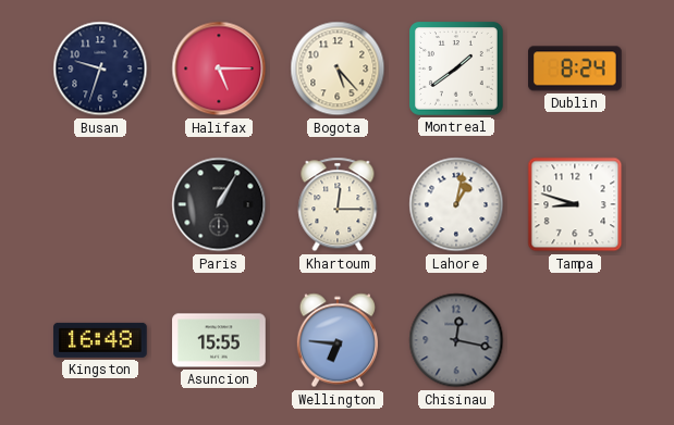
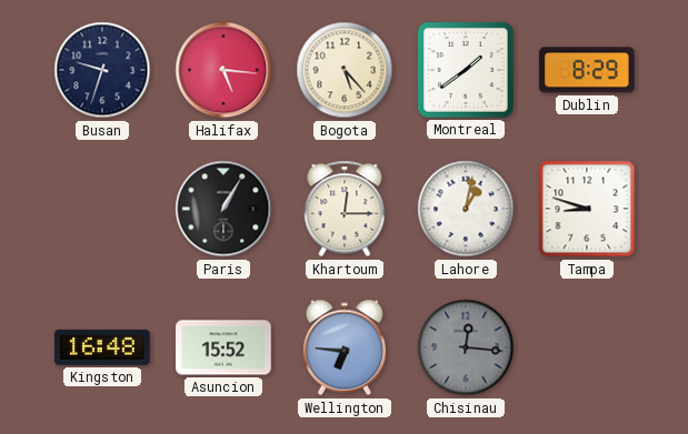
Halifax: 5:15 -> 5:16 (223, 70)
Dublin: 8:24 -> 8:29 (587, 70)
Asuncion: 15:55 -> 15:52 (223, 347)
Chisinau: 12:17 -> 12:16 (466, 347)
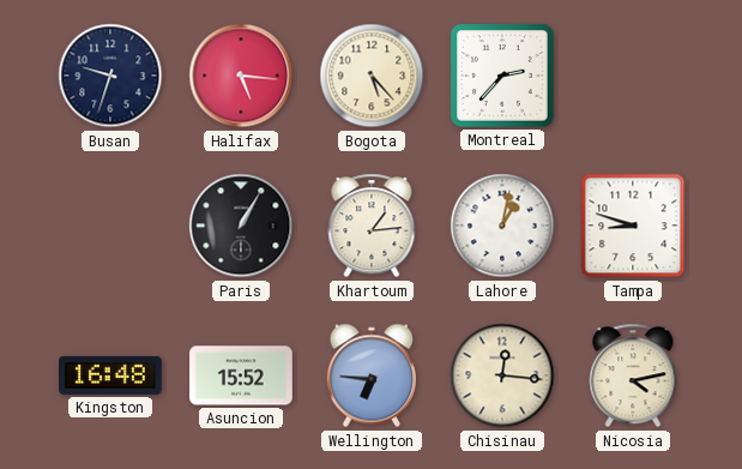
Montreal: 1:39 -> 2:37 (503, 77)
Dublin: 8:29 -> none (587, 70)
Khartoum: 12:15 -> 1:14 (372, 226)
Chisinau dial: grey -> cream (502, 375)
Nicosia: none -> 4:13 (633, 375)
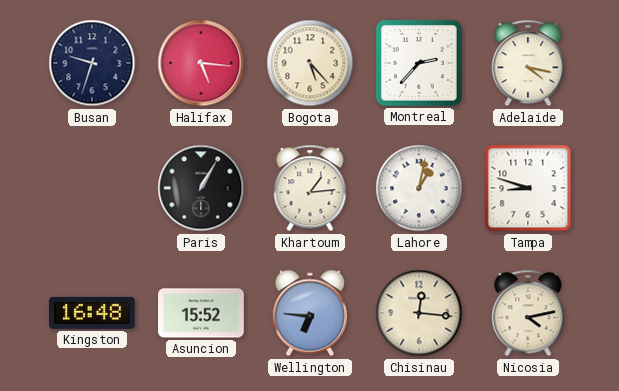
Adelaide: none -> 4:17 (528, 63)
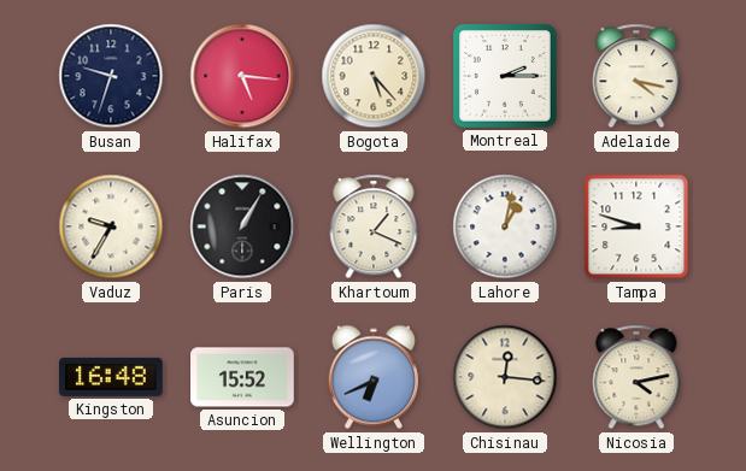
Montreal: 2:37 -> 2:15 (506, 77)
Vaduz: none -> 9:35 (111, 226)
Khartoum: 1:14 -> 1:19 (374, 226)
Wellington: 6:46 -> 6:41 (374, 377)
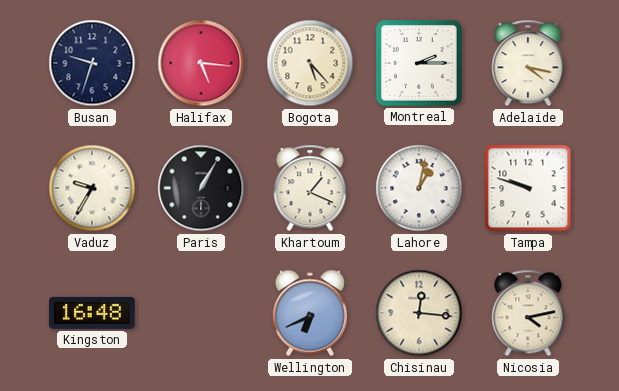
Tampa: 8:48 -> 9:48 (528, 188)
Asuncion: 15:52 -> none (242, 377)
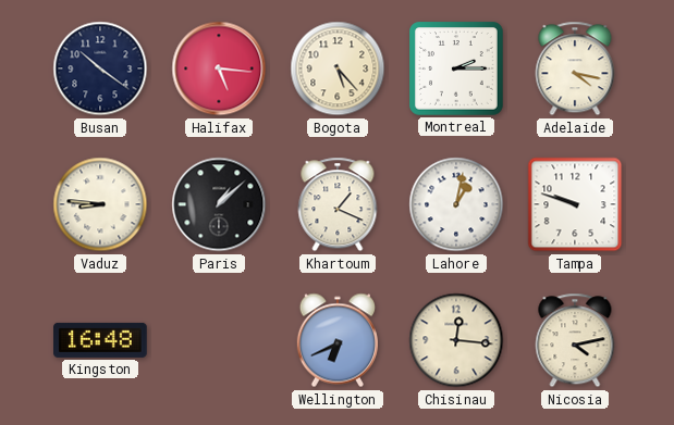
Busan: 9:33 -> 10:21 (100, 68)
Vaduz: 9:35 -> 8:46 (100, 204)
Paris: 1:05 -> 1:08 (219, 204)
